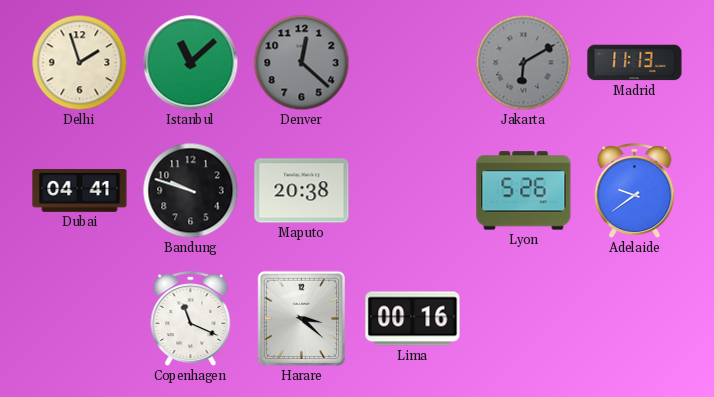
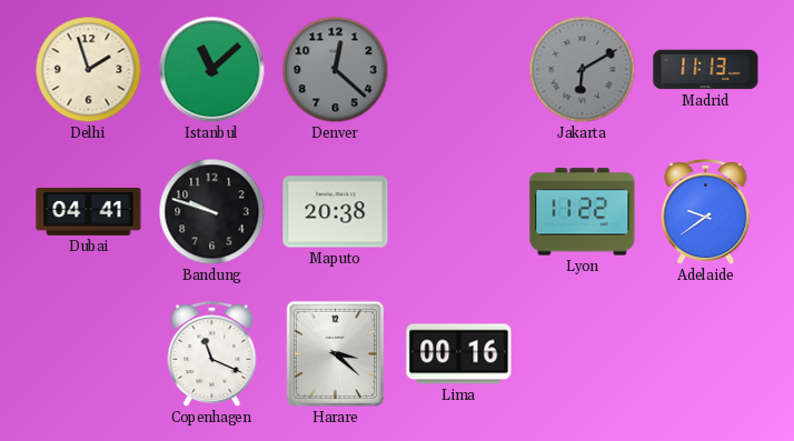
Lyon: 5:26 -> 11:22 (583, 212)
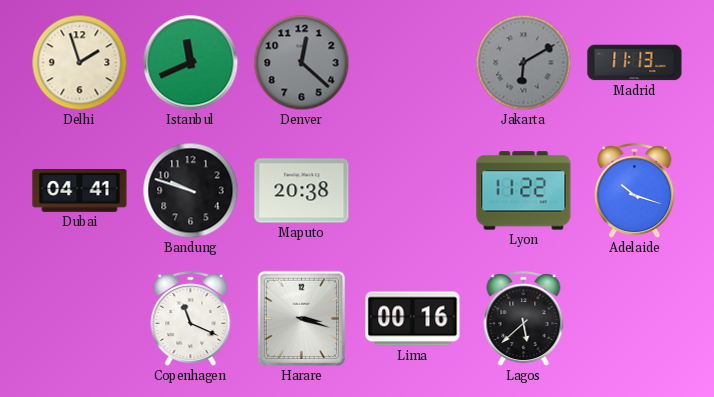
Istanbul: 11:08 -> 11:41 (191, 63)
Adelaide: 9:39 -> 10:18 (635, 191)
Harare: 3:22 -> 3:18 (302, 319)
Lagos: none -> 5:38 (524, 319)
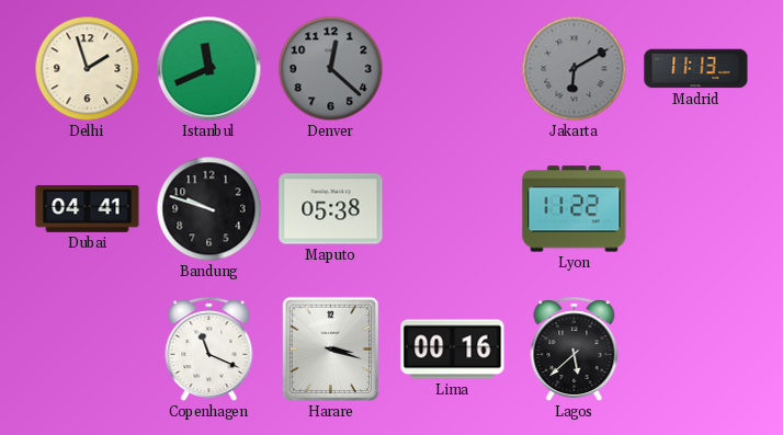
Maputo: 20:38 -> 05:38 (331, 209)
Adelaide: 10:18 -> none (635, 191)
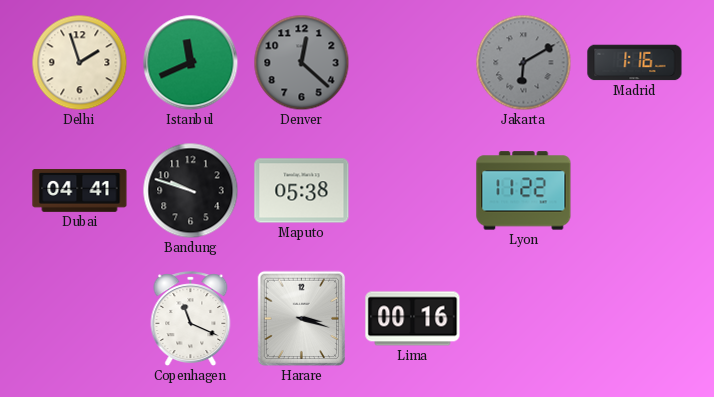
Madrid: 11:13 -> 1:16 (635, 63)
Lagos: 5:38 -> none (575, 350)
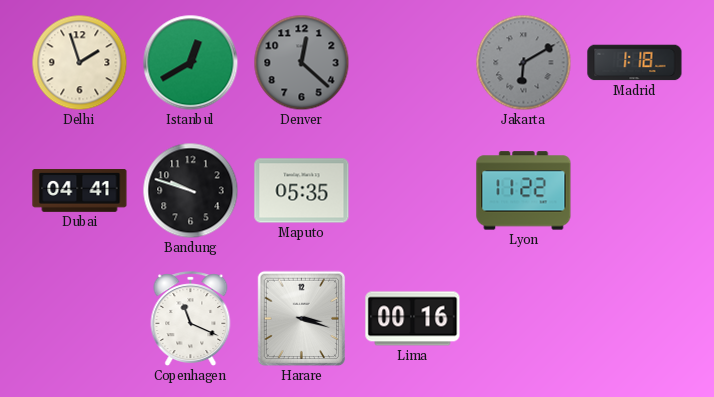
Istanbul: 11:41 -> 12:40 (191, 63)
Madrid: 1:16 -> 1:18 (635, 63)
Maputo: 05:38 -> 05:35 (302, 191)
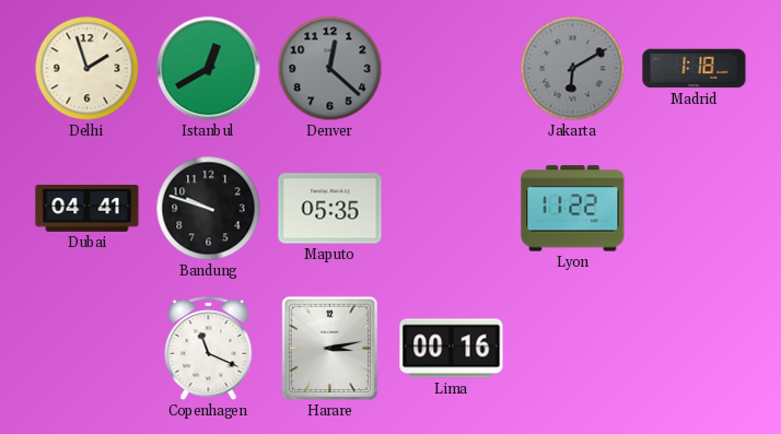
Harare: 3:18 -> 3:13 (330, 349)
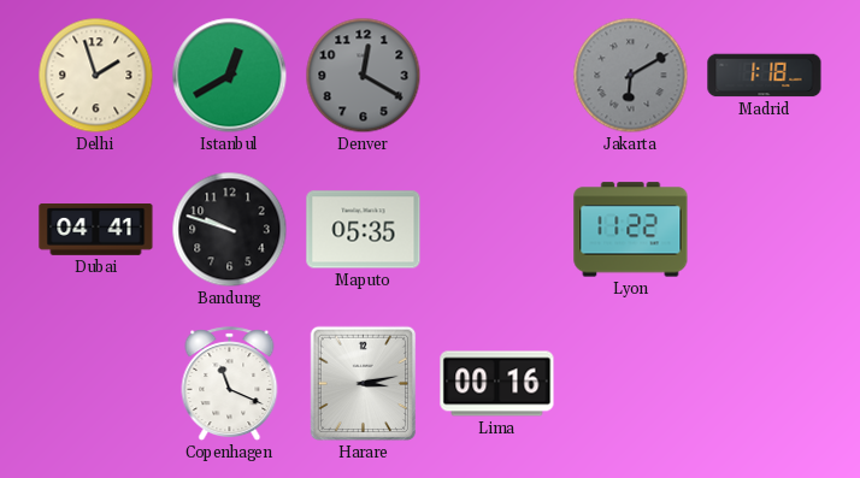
Denver: 12:22 -> 12:20 (364, 76)
